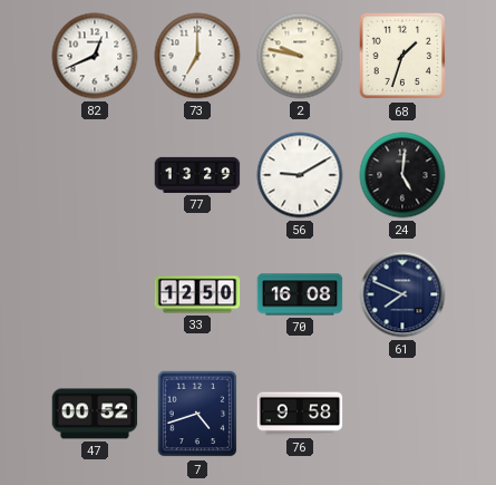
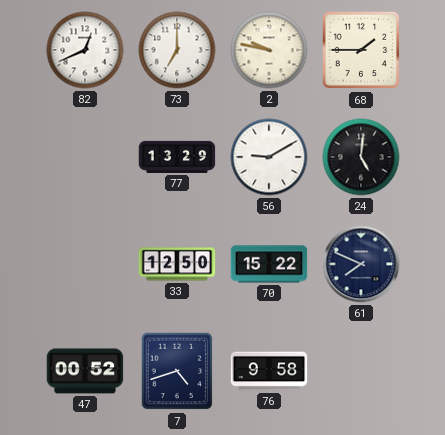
68: 1:33 -> 1:45 (361, 50)
70: 16:08 -> 15:22 (269, 264)
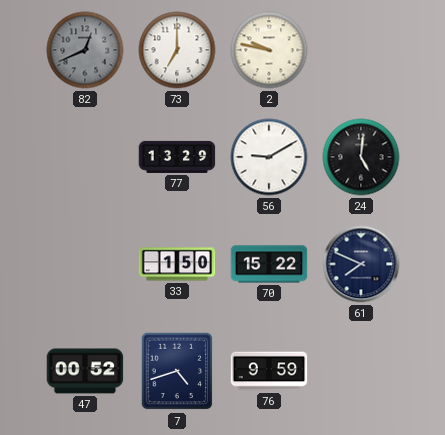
82 dial: white -> grey (85, 50)
68: 1:45 -> none (361, 50)
33: 12:50 -> 1:50 (177, 264)
76: 9:58 -> 9:59 (269, 371)
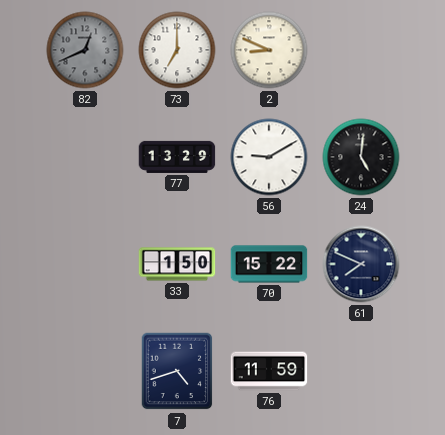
2: 9:47 -> 8:49 (269, 50)
47: 00:52 -> none (85, 371)
76: 9:59 -> 11:59 (269, 371)
